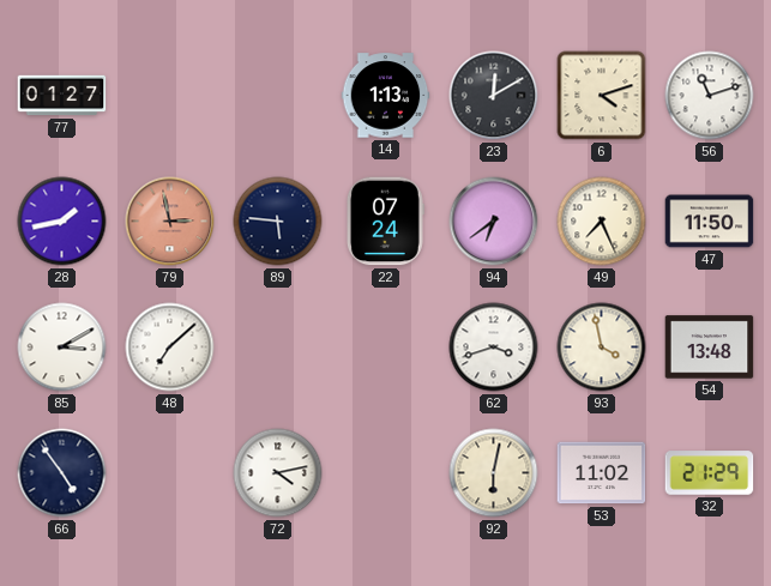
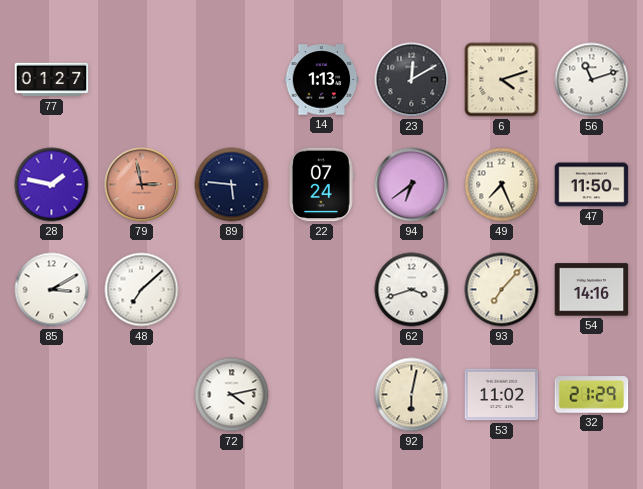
28: 1:43 -> 1:47 (52, 185)
93: 3:58 -> 7:07 (502, 290)
54: 13:48 -> 14:16 (592, 290)
66: 4:54 -> none (62, 473)
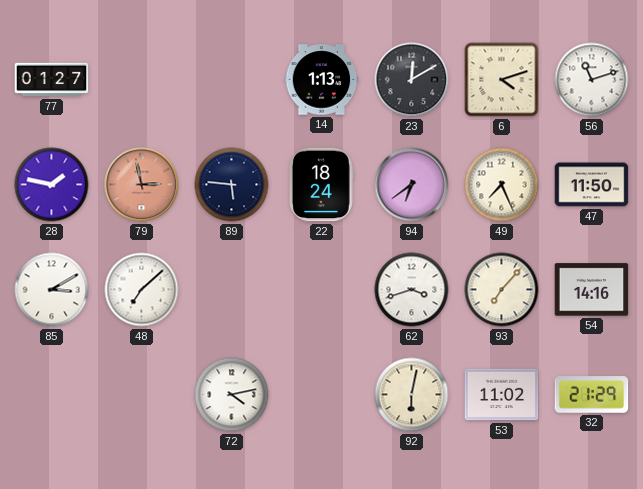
22: 07:24 -> 18:24 (321, 185)
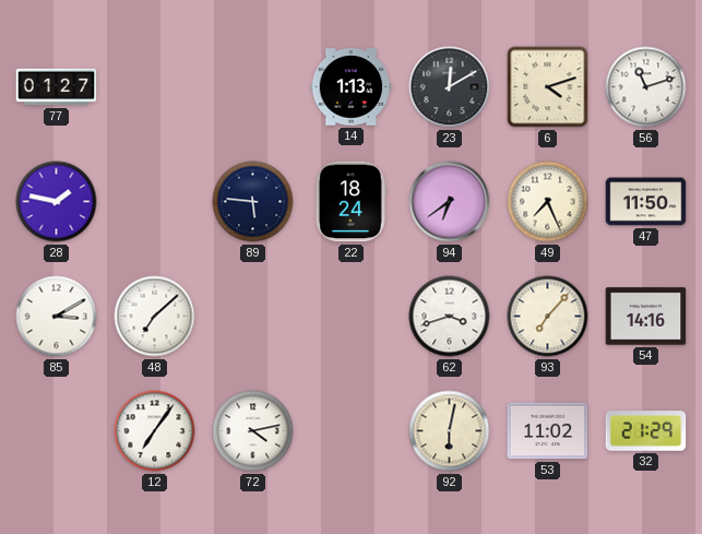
79: 2:58 -> none (142, 185)
12: none -> 7:06 (155, 431)
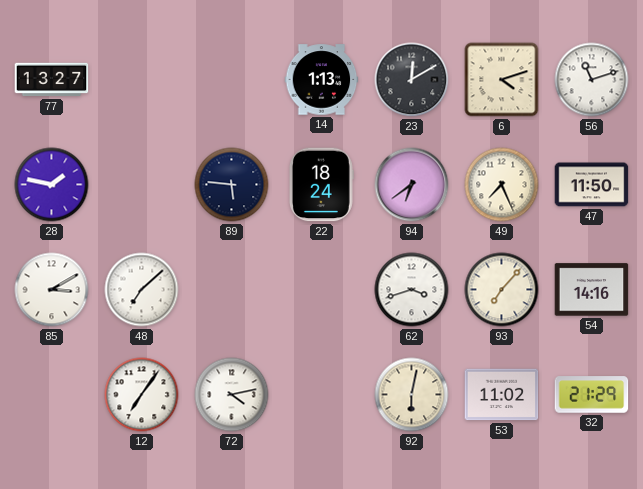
77: 01:27 -> 13:27 (52, 80)
